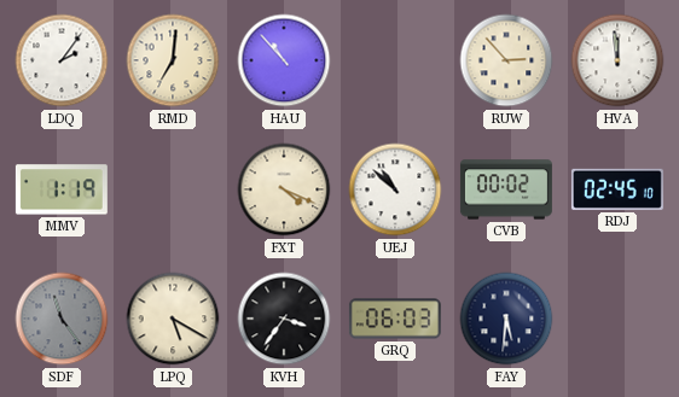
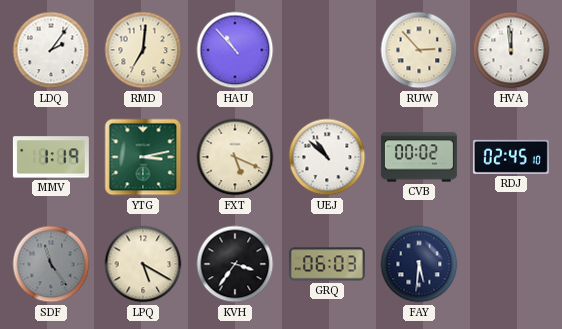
YTG: none -> 3:13 (143, 157)
FXT: 4:19 -> 5:19 (235, 157)
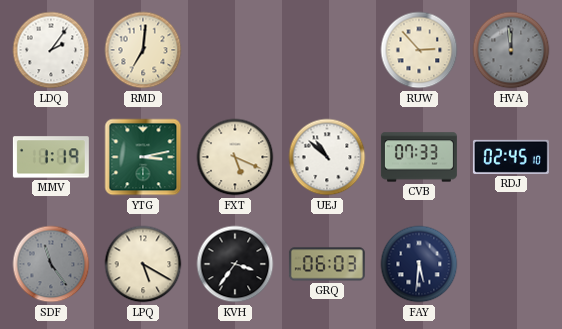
HAU: 10:53 -> none (235, 50)
HVA dial: white -> grey (511, 50)
CVB: 00:02 -> 07:33 (419, 157)
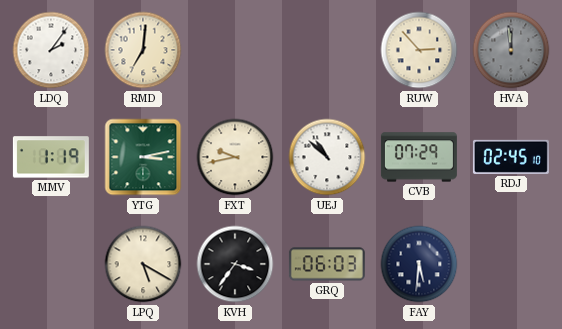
FXT: 5:19 -> 9:43 (235, 157)
CVB: 07:33 -> 07:29 (419, 157)
SDF: 11:24 -> none (51, 264)
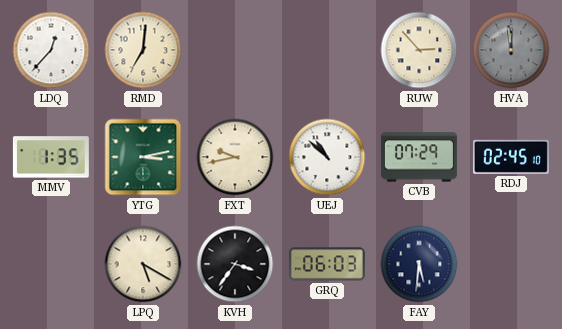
LDQ: 2:06 -> 12:37 (51, 50)
MMV: 1:19 -> 1:35 (51, 157)
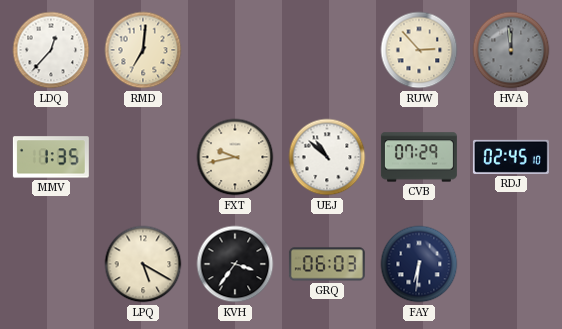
YTG: 3:13 -> none (143, 157)
FAY: 5:31 -> 6:31 (419, 264)
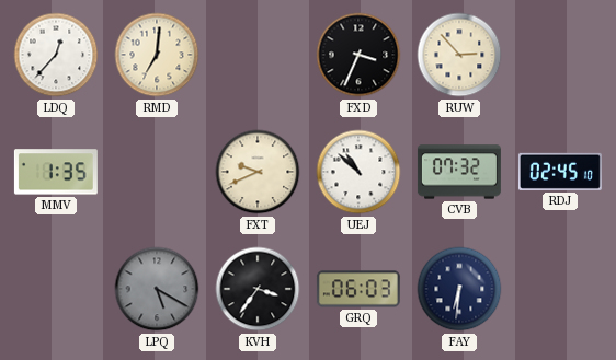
FXD: none -> 3:34 (358, 55)
HVA: 11:59 -> none (511, 50)
FXT: 9:43 -> 9:41 (258, 172)
CVB: 07:29 -> 07:32 (459, 172)
LPQ dial: cream -> grey (157, 289)
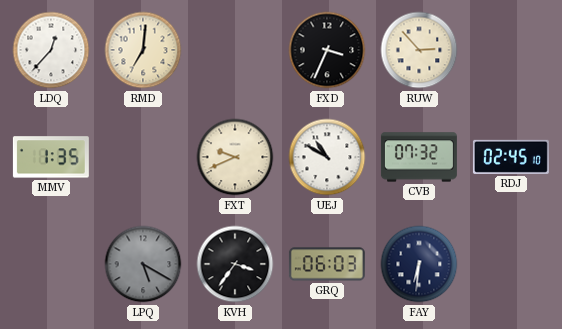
UEJ: 10:52 -> 10:50 (327, 157)
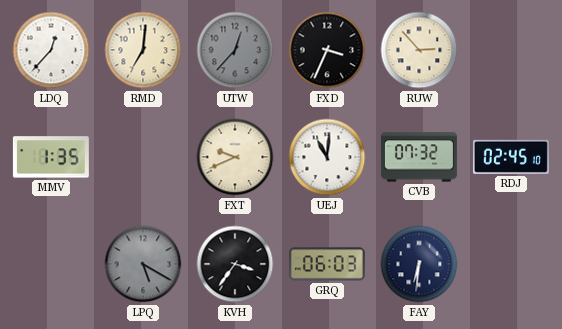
UTW: none -> 12:37 (235, 50)
UEJ: 10:50 -> 11:01 (327, 157)
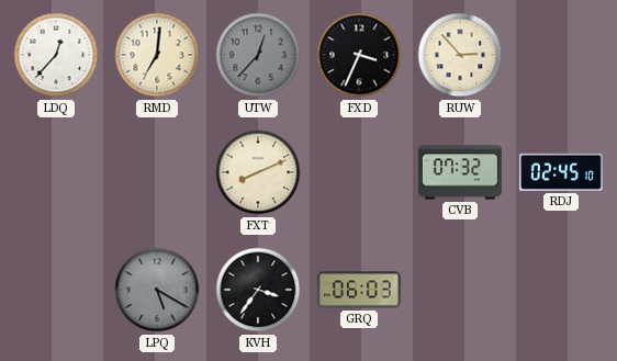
MMV: 1:35 -> none (51, 157)
FXT: 9:41 -> 8:11 (258, 172)
UEJ: 11:01 -> none (327, 157)
FAY: 6:31 -> none (419, 264)
